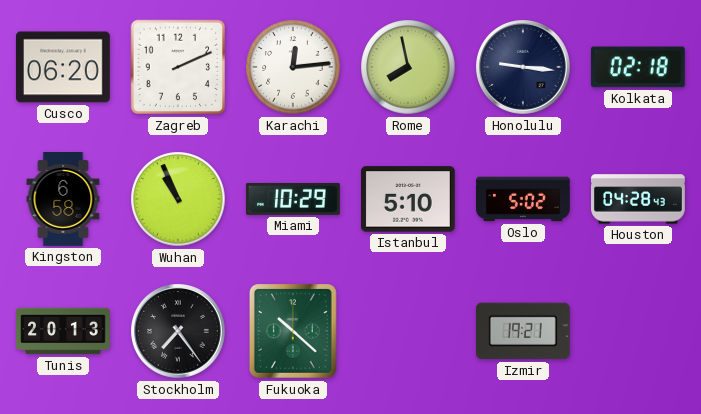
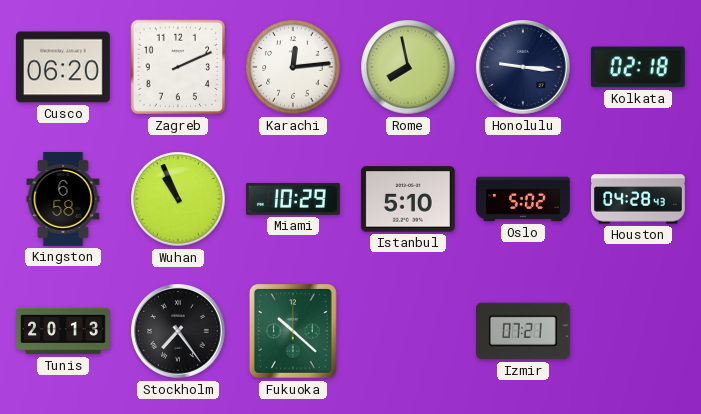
Izmir: 19:21 -> 07:21 (523, 331)
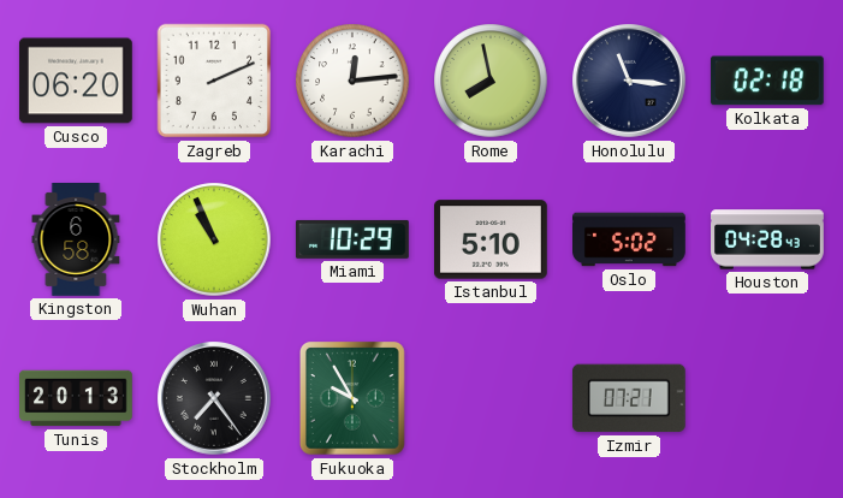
Honolulu: 9:16 -> 11:16 (630, 82)
Fukuoka: 10:22 -> 9:55 (354, 399)
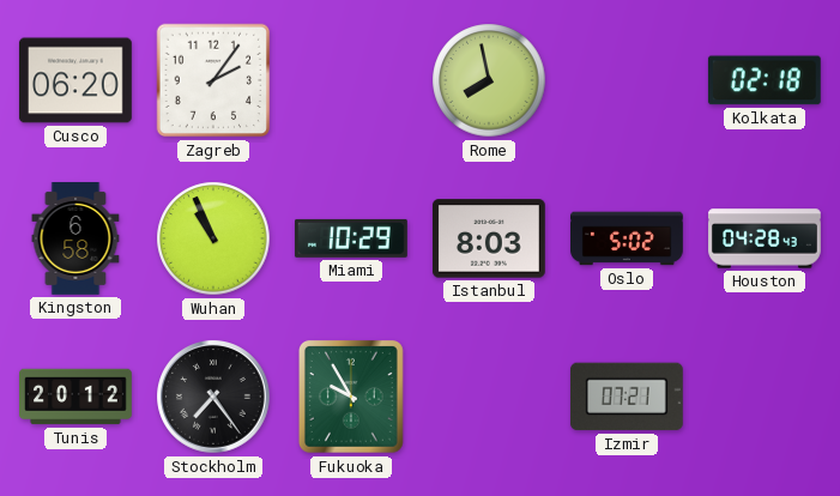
Zagreb: 2:11 -> 2:06 (213, 80)
Karachi: 12:14 -> none (352, 81)
Honolulu: 11:16 -> none (630, 82)
Istanbul: 5:10 -> 8:03 (489, 238)
Tunis: 20:13 -> 20:12 (77, 397)
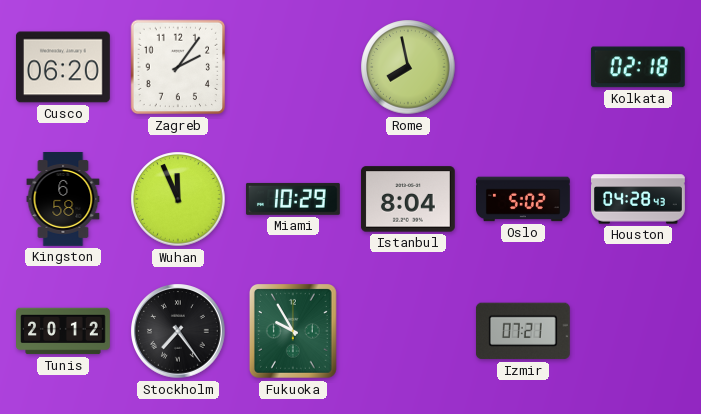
Wuhan: 10:56 -> 11:56 (178, 199)
Istanbul: 8:03 -> 8:04 (408, 199)
